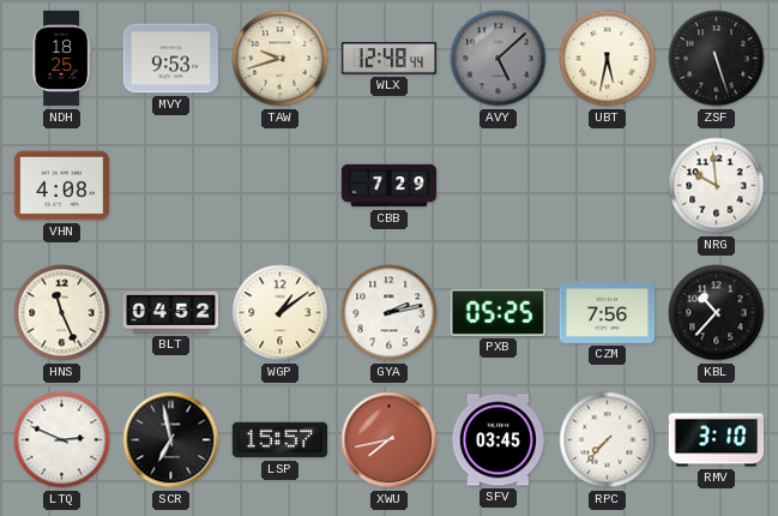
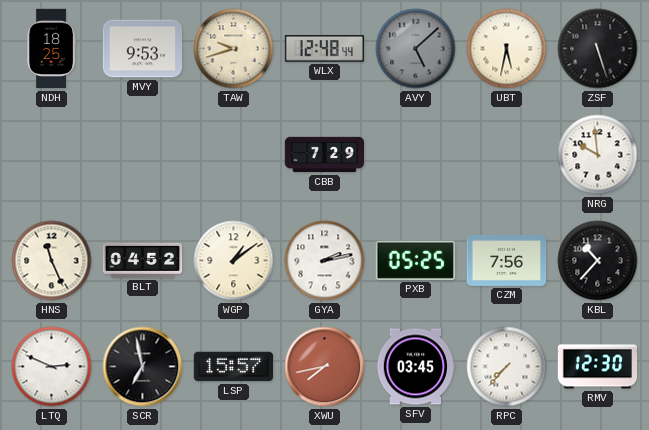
VHN: 4:08 -> none (61, 186)
RMV: 3:10 -> 12:30 (598, 367)
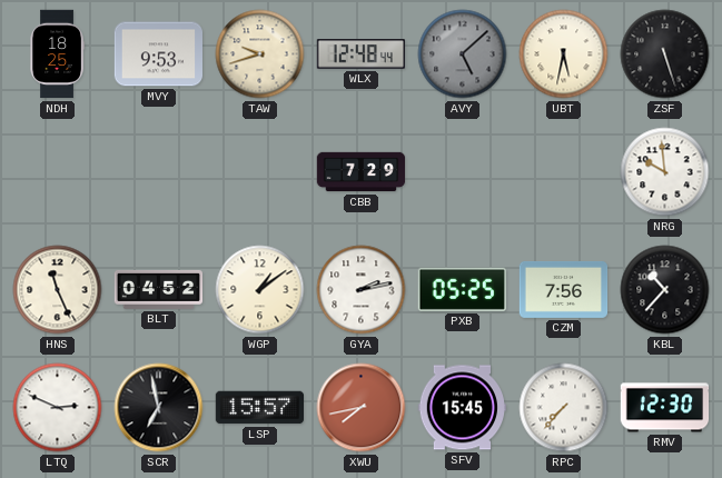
SFV: 03:45 -> 15:45 (462, 408)
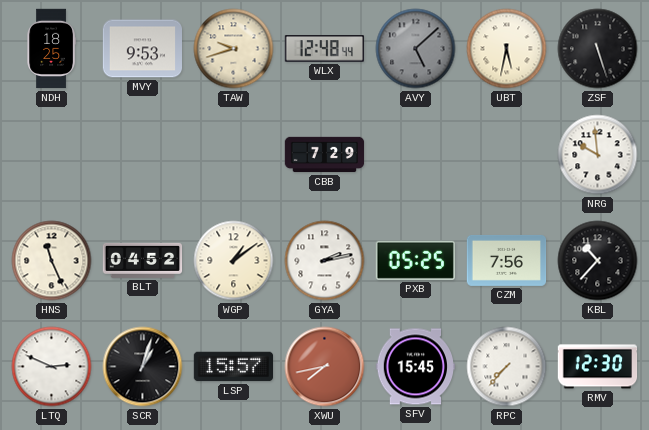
SCR: 6:58 -> 1:03 (143, 367)
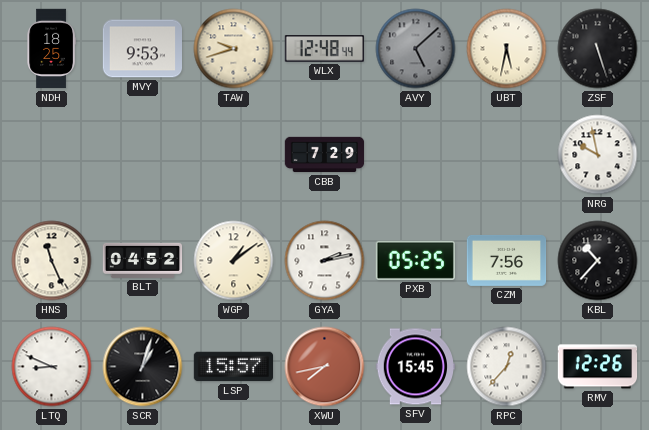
NRG: 9:59 -> 9:58 (598, 155)
LTQ: 2:49 -> 8:49 (52, 367)
RPC: 7:37 -> 12:37 (507, 367)
RMV: 12:30 -> 12:26 (598, 367)
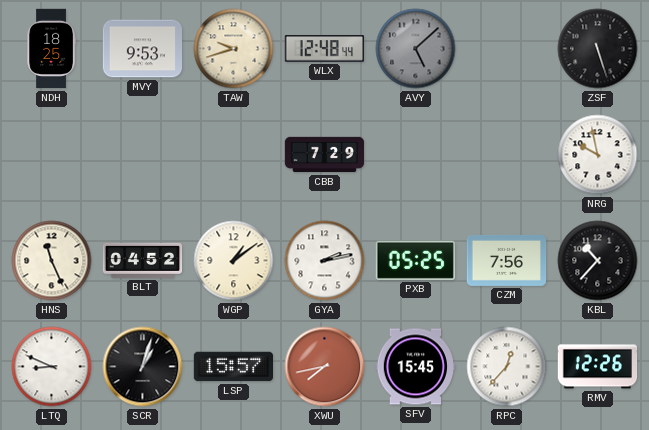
UBT: 5:32 -> none (507, 49)
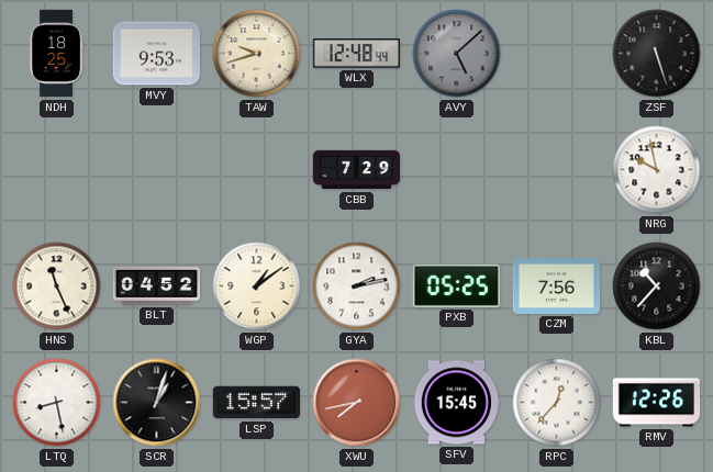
LTQ: 8:49 -> 8:28 (57, 403)
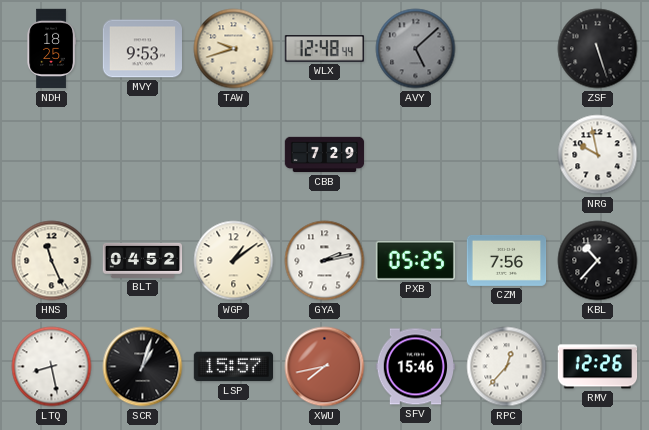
SFV: 15:45 -> 15:46 (415, 367)
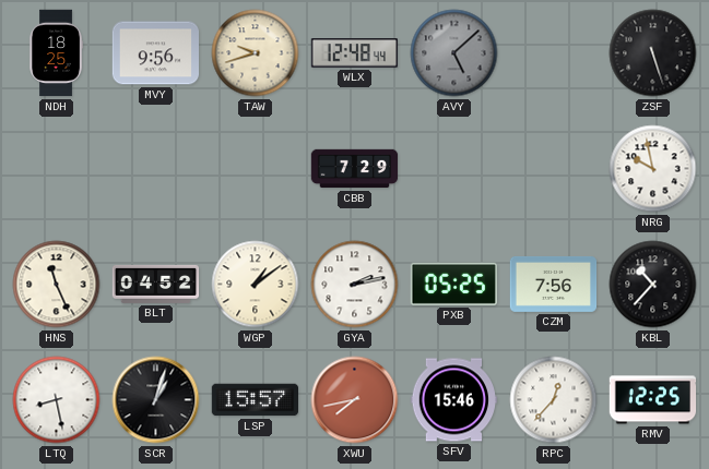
MVY: 9:53 -> 9:56 (156, 53)
RMV: 12:26 -> 12:25 (653, 400)
